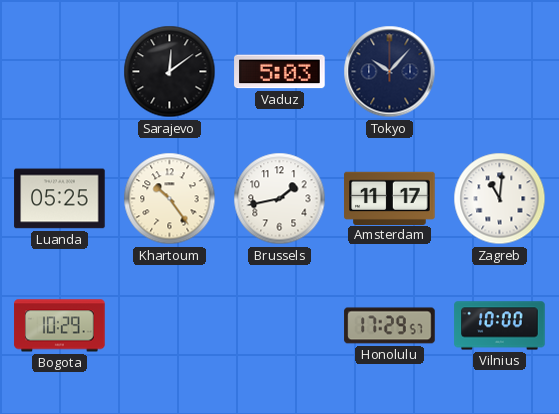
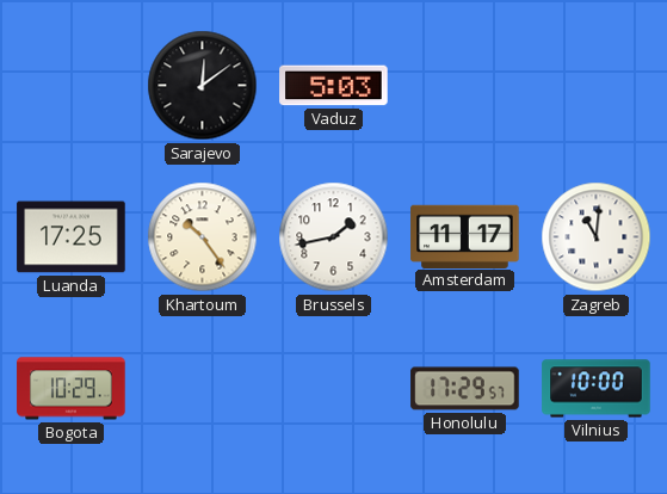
Tokyo: 10:07 -> none (390, 72)
Luanda: 05:25 -> 17:25 (72, 237)
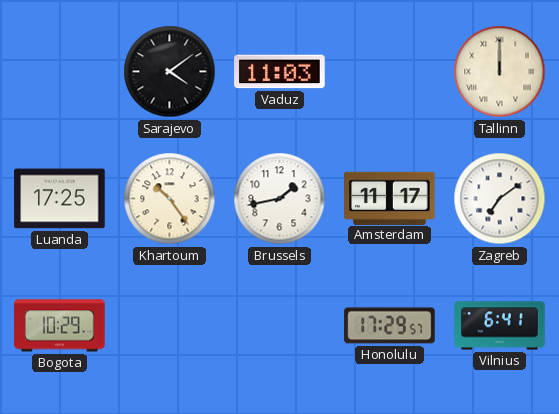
Sarajevo: 12:09 -> 4:09 (170, 72)
Vaduz: 5:03 -> 11:03 (280, 72)
Tallinn: none -> 12:00 (500, 72)
Zagreb: 11:01 -> 7:09 (500, 199)
Vilnius: 10:00 -> 6:41 (500, 326)
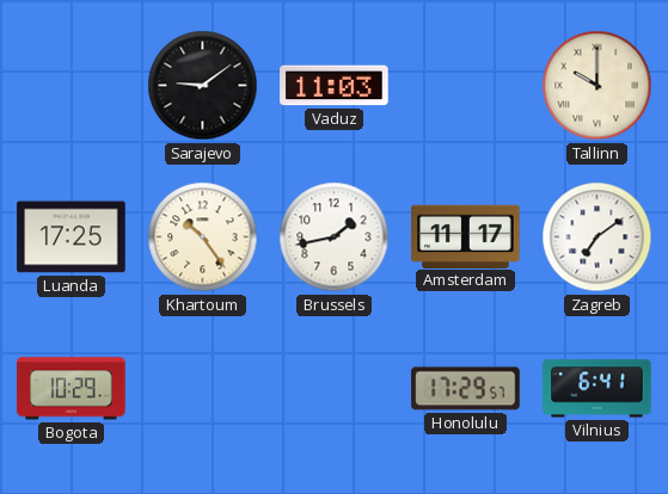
Sarajevo: 4:09 -> 9:09 (203, 86)
Tallinn: 12:00 -> 10:00 (597, 86)
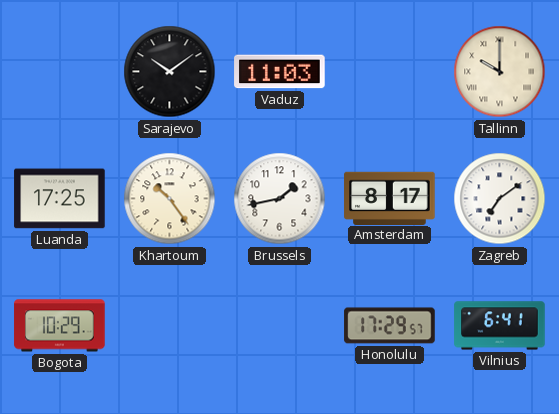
Sarajevo: 9:09 -> 10:09 (170, 72)
Amsterdam: 11:17 -> 8:17 (390, 198)
